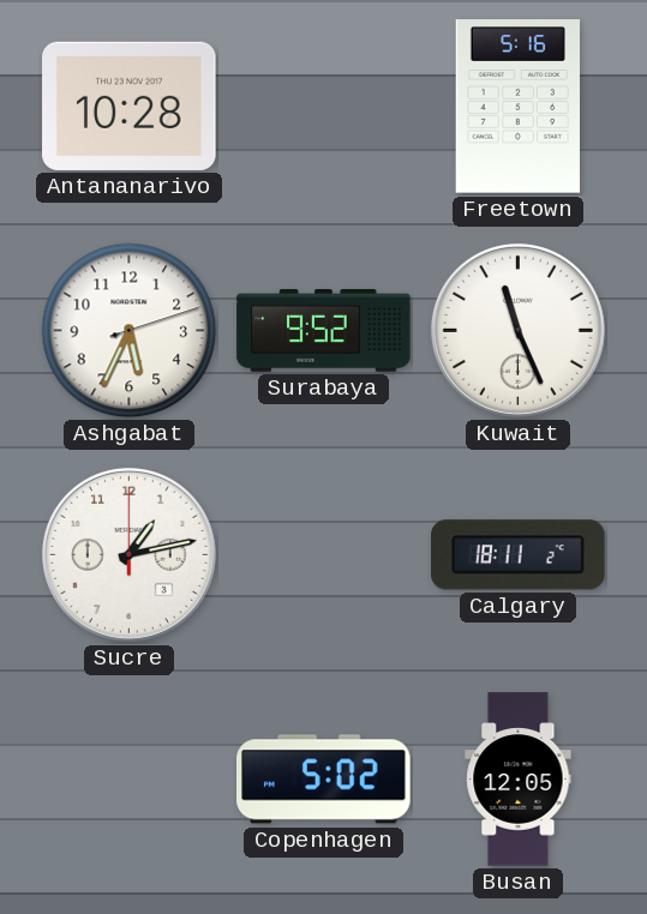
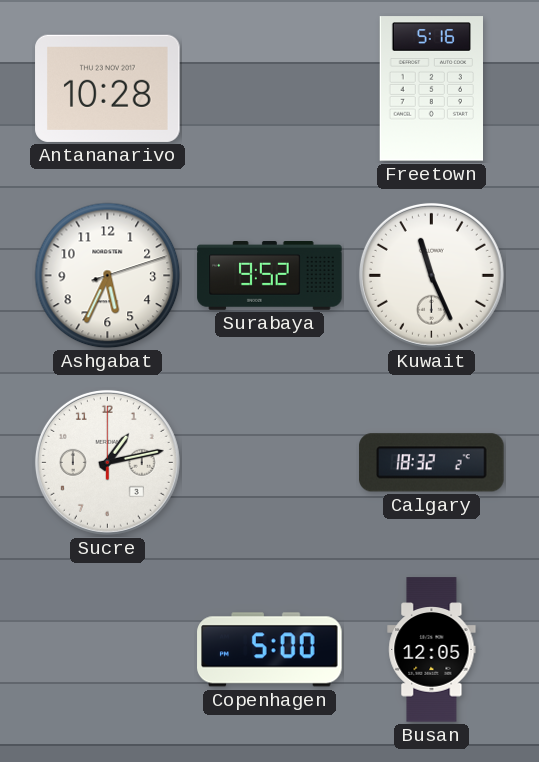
Calgary: 18:11 -> 18:32 (432, 463)
Copenhagen: 5:02 -> 5:00 (270, 650)
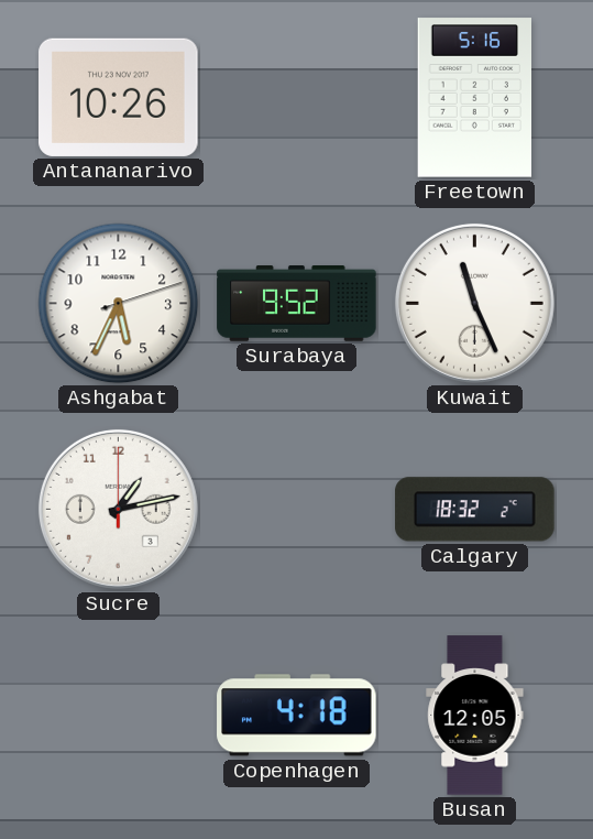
Antananarivo: 10:28 -> 10:26 (119, 97)
Copenhagen: 5:00 -> 4:18 (297, 716)
